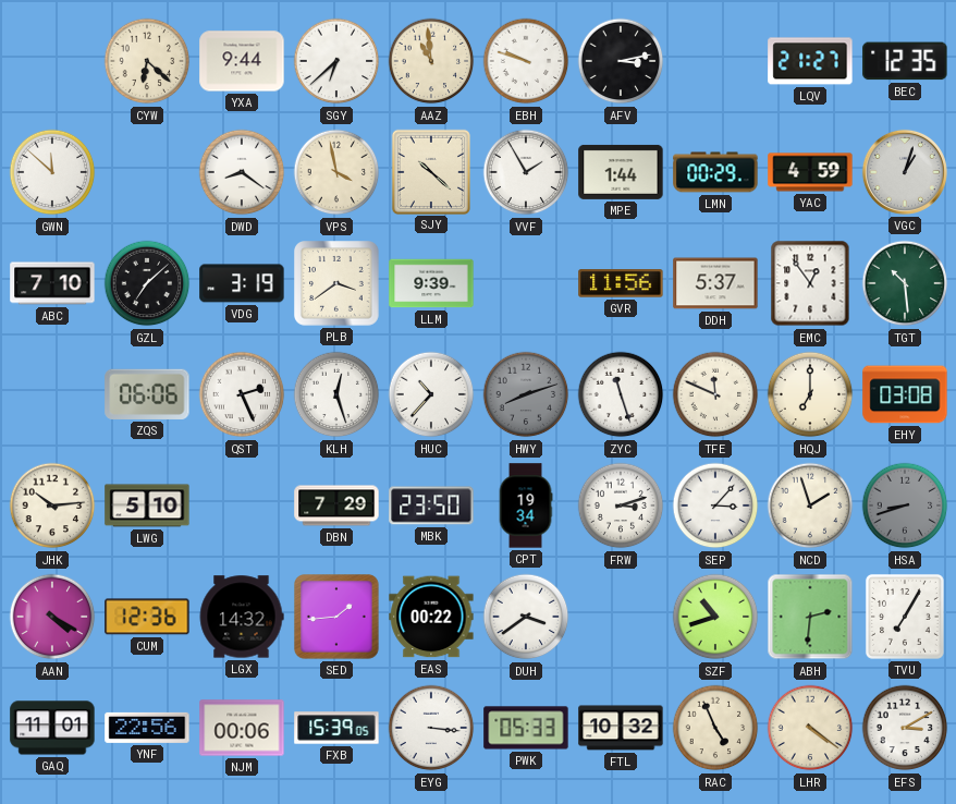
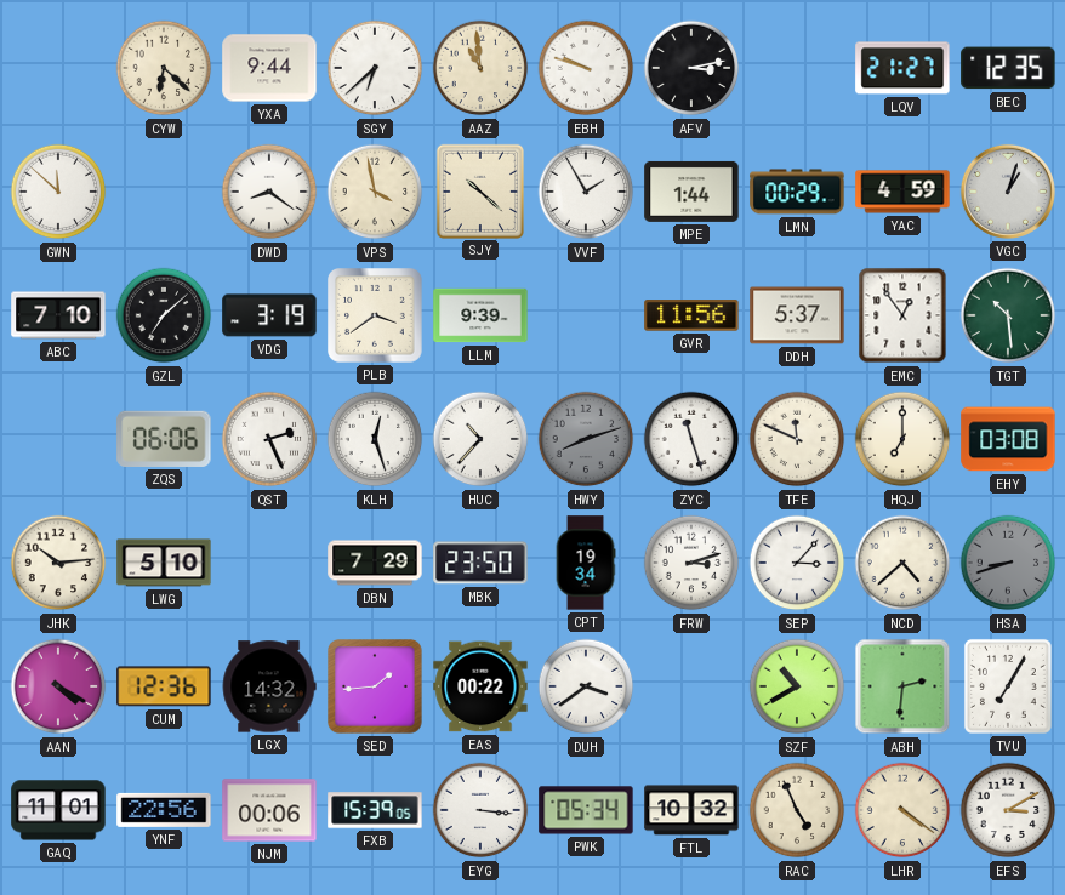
NCD: 1:57 -> 4:38 (902, 563)
SZF: 10:42 -> 10:40 (797, 686)
PWK: 05:33 -> 05:34 (586, 810)
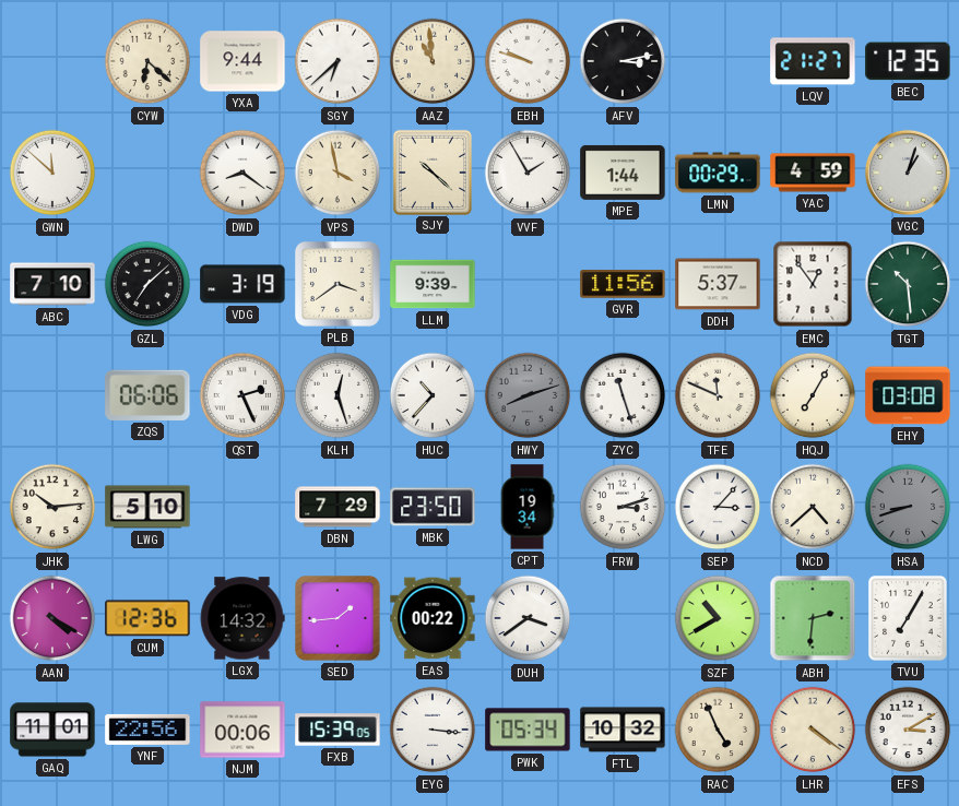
HQJ: 7:00 -> 7:05 (813, 395)
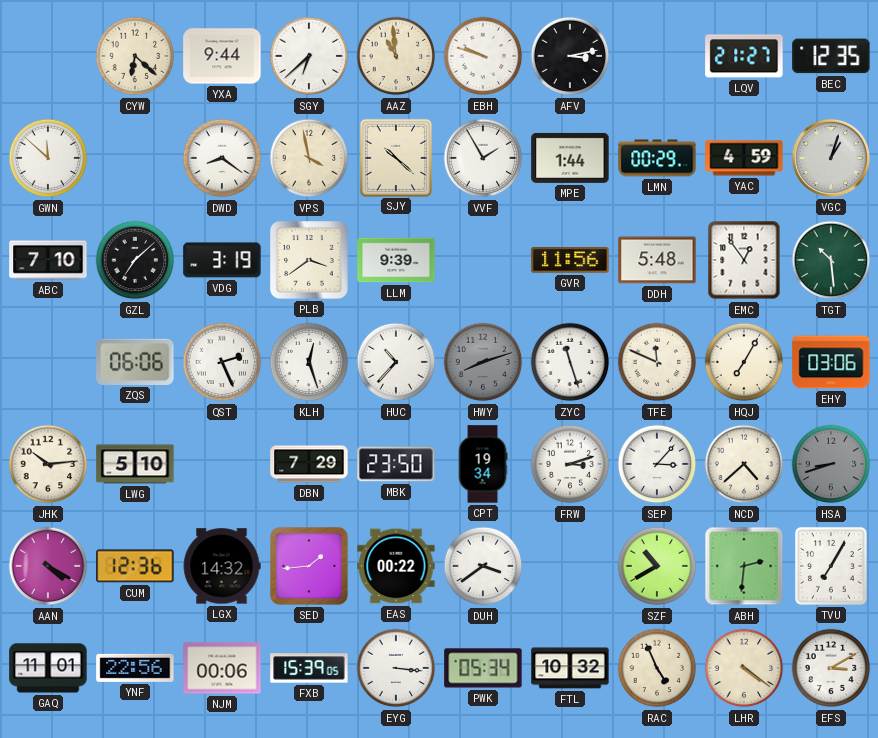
DDH: 5:37 -> 5:48 (657, 260)
EHY: 03:08 -> 03:06 (831, 362)
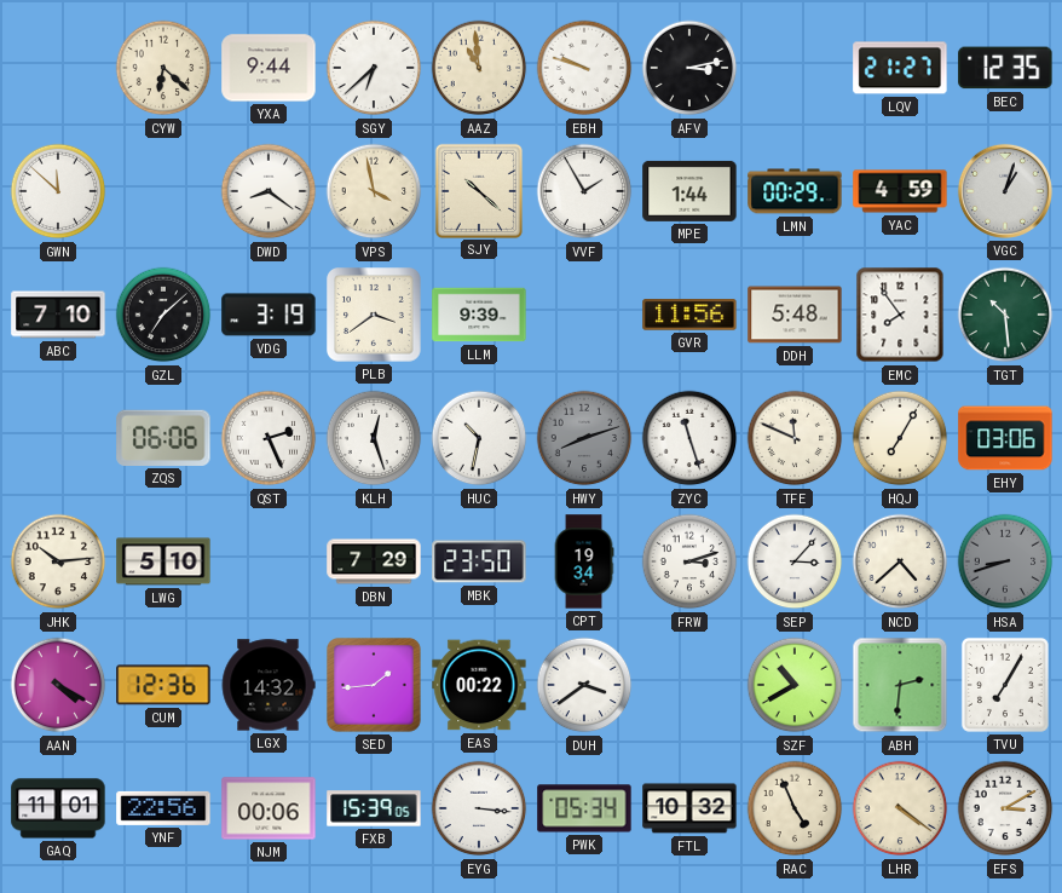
EMC: 12:54 -> 7:54 (900, 315)
HUC: 10:37 -> 10:32 (479, 438)
